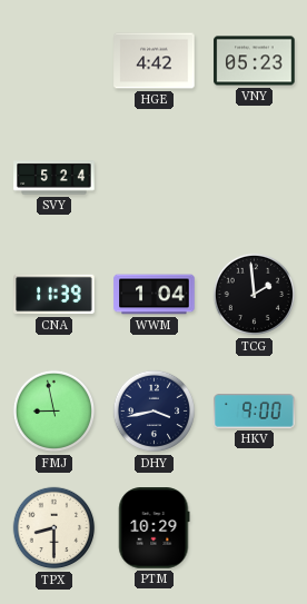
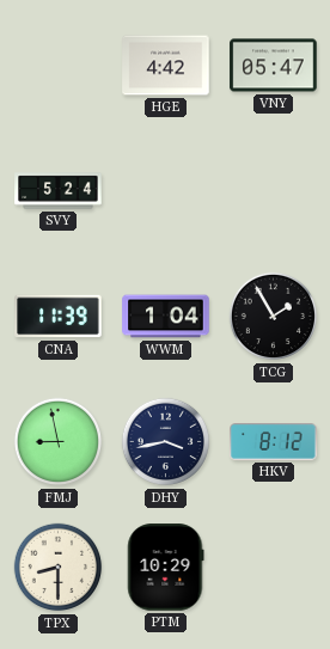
VNY: 05:23 -> 05:47 (274, 66)
TCG: 1:59 -> 1:55 (274, 317)
HKV: 9:00 -> 8:12 (274, 442)
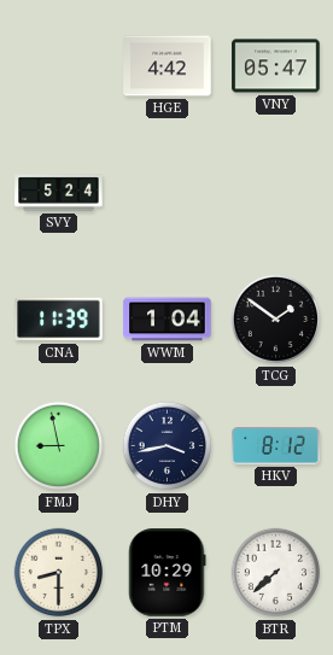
TCG: 1:55 -> 1:51 (276, 320)
BTR: none -> 7:38 (276, 573)
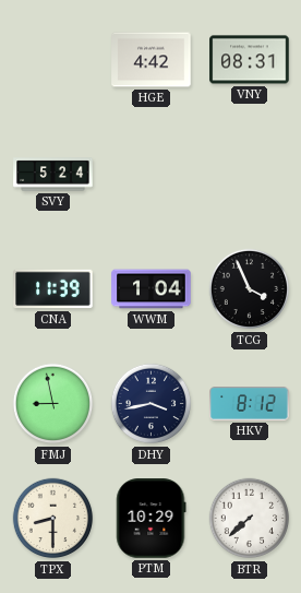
VNY: 05:47 -> 08:31 (250, 60)
TCG: 1:51 -> 3:56 (250, 289)
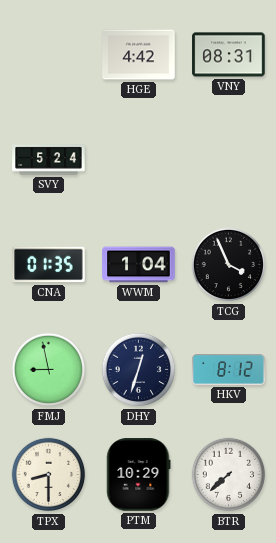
CNA: 11:39 -> 01:35 (49, 265)
DHY: 3:43 -> 12:33 (139, 370)
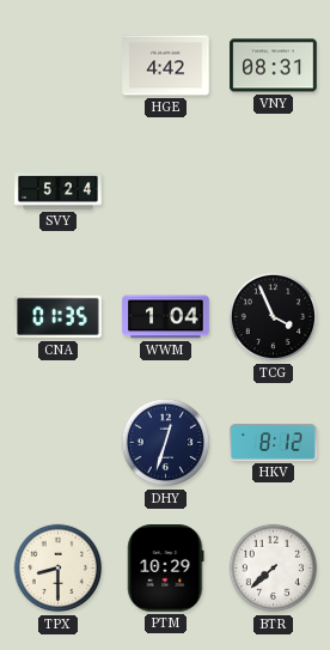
FMJ: 8:58 -> none (49, 370)
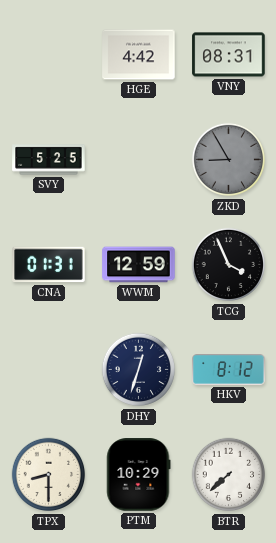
SVY: 5:24 -> 5:25 (49, 160)
ZKD: none -> 8:55 (229, 160)
CNA: 01:35 -> 01:31 (49, 265)
WWM: 1:04 -> 12:59 (139, 265)
